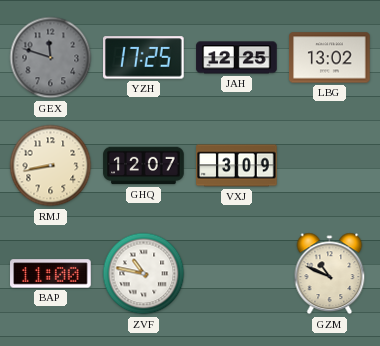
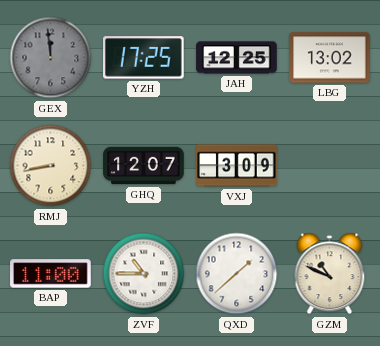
GEX: 11:48 -> 11:59 (51, 58)
ZVF: 10:47 -> 10:45 (144, 274)
QXD: none -> 1:38 (237, 274)
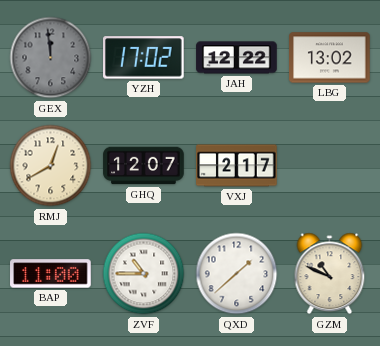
YZH: 17:25 -> 17:02 (144, 58)
JAH: 12:25 -> 12:22 (237, 58)
RMJ: 8:43 -> 12:40 (51, 166)
VXJ: 3:09 -> 2:17 (237, 166)
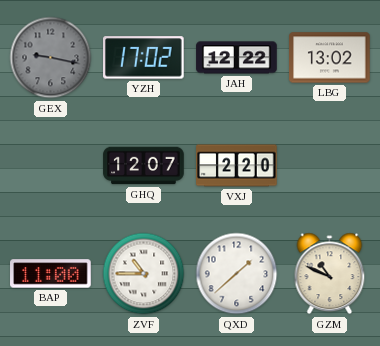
GEX: 11:59 -> 9:17 (51, 58)
RMJ: 12:40 -> none (51, 166)
VXJ: 2:17 -> 2:20 (237, 166)
